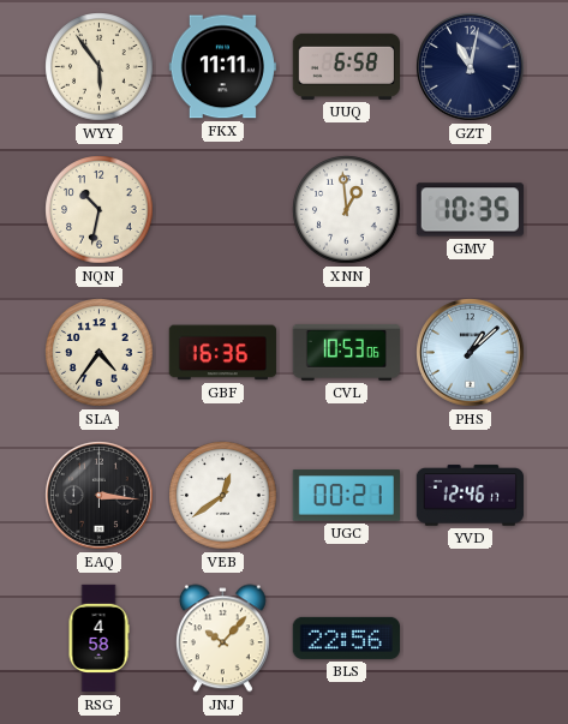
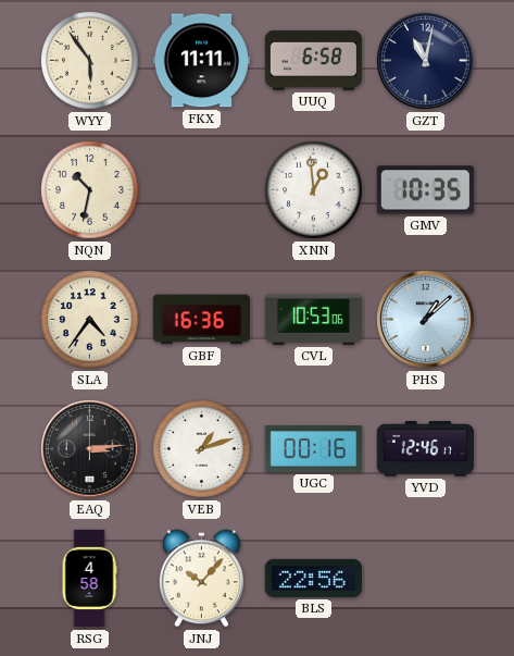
EAQ: 3:16 -> 3:14 (90, 449)
VEB: 12:39 -> 1:12 (202, 449)
UGC: 00:21 -> 00:16 (313, 449)
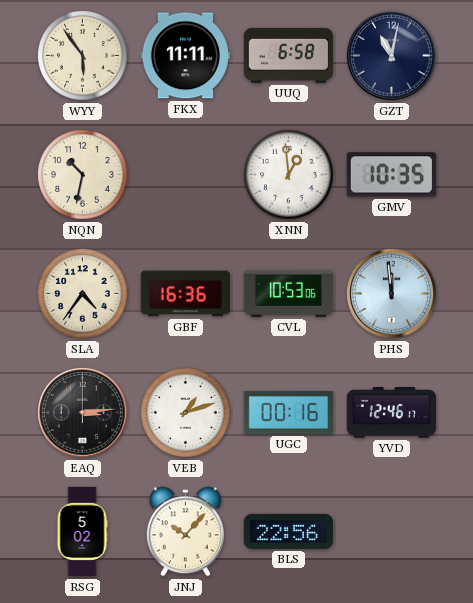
PHS: 1:08 -> 11:59 (392, 294)
RSG: 4:58 -> 5:02 (82, 532)
